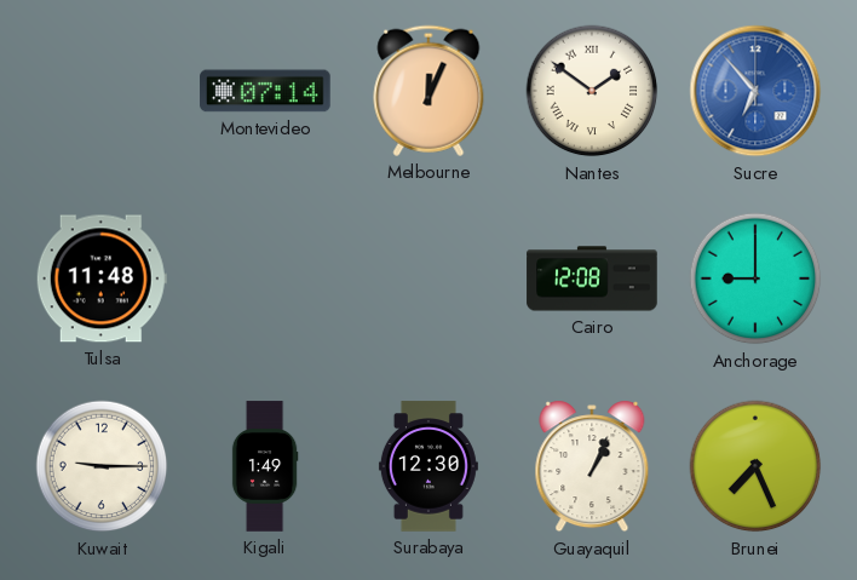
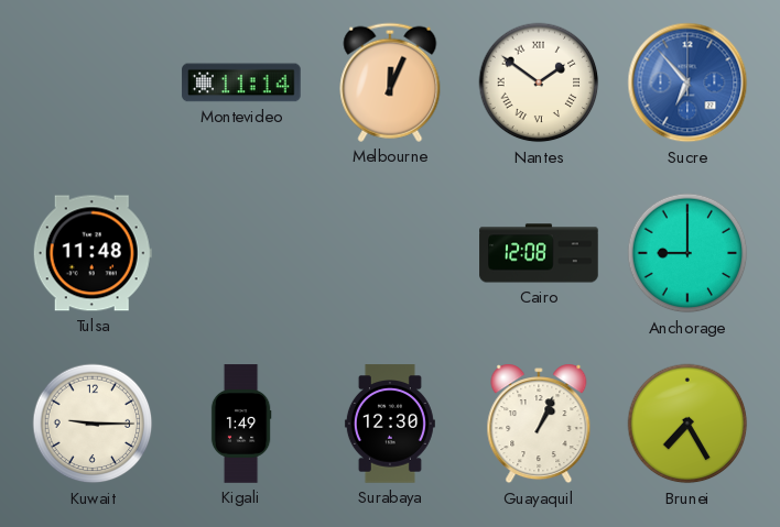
Montevideo: 07:14 -> 11:14 (241, 83)
Brunei: 7:26 -> 7:25 (687, 424)
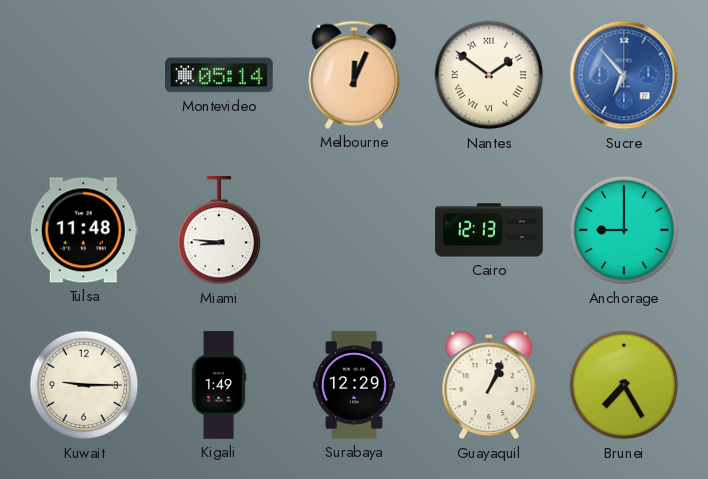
Montevideo: 11:14 -> 05:14 (219, 75)
Miami: none -> 8:46 (219, 231)
Cairo: 12:08 -> 12:13 (489, 230)
Surabaya: 12:30 -> 12:29 (354, 385)
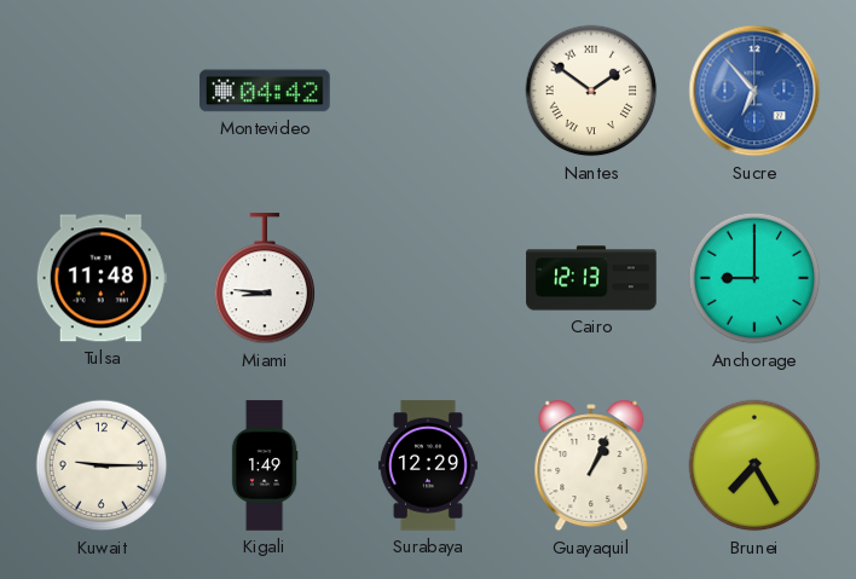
Montevideo: 05:14 -> 04:42 (265, 91)
Melbourne: 12:04 -> none (354, 75)
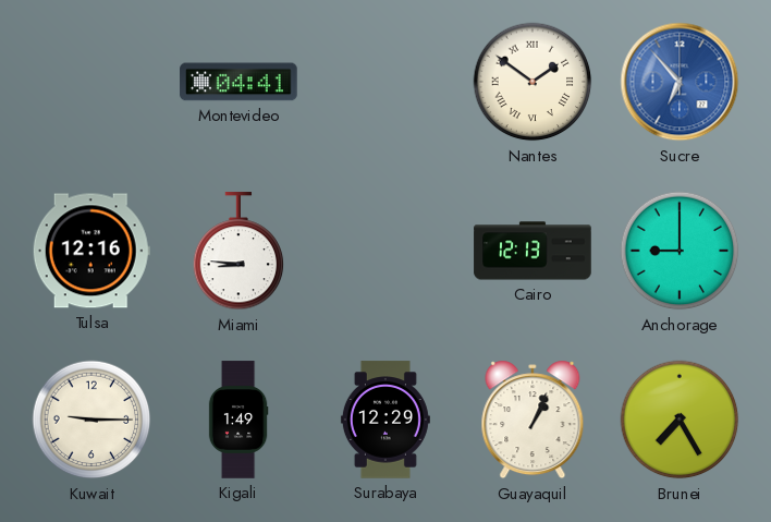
Montevideo: 04:42 -> 04:41 (238, 82)
Tulsa: 11:48 -> 12:16 (91, 251)
